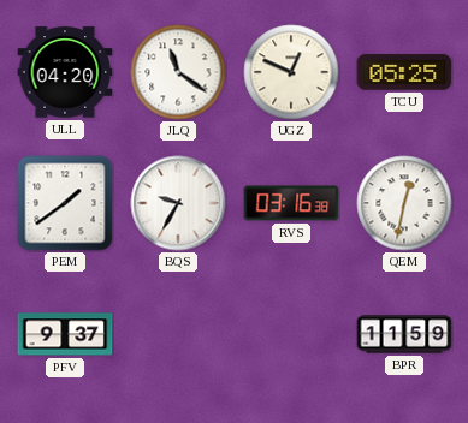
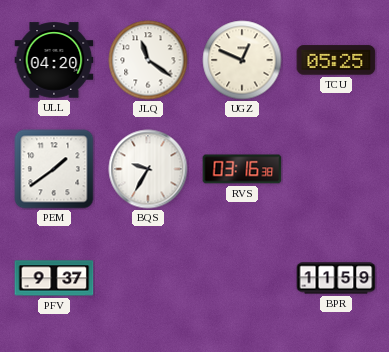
QEM: 12:32 -> none (404, 203)
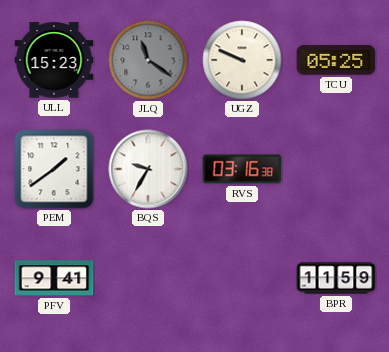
ULL: 04:20 -> 15:23 (54, 60)
JLQ dial: white -> grey (148, 60)
UGZ: 12:49 -> 9:49 (242, 60)
PFV: 9:37 -> 9:41 (54, 278)
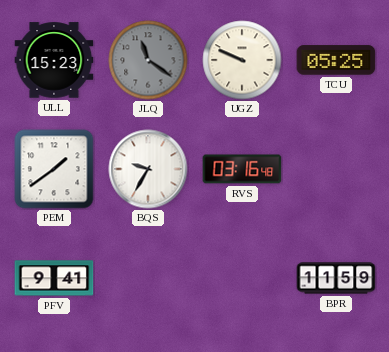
RVS: 03:16:38 -> 03:16:48 (242, 169)
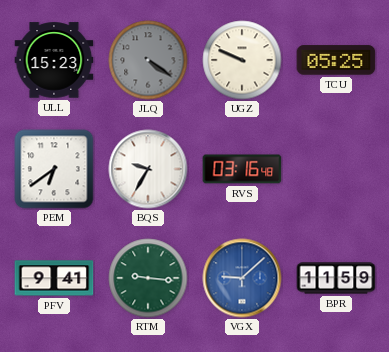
JLQ: 11:21 -> 4:21 (148, 60)
PEM: 1:39 -> 6:39 (54, 169)
RTM: none -> 9:16 (148, 278)
VGX: none -> 9:08 (242, 278)
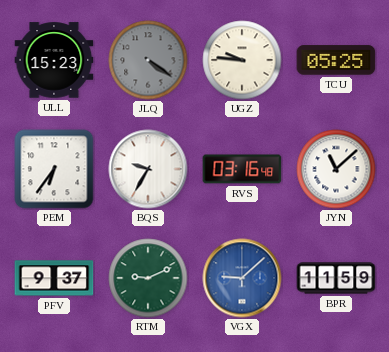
UGZ: 9:49 -> 9:46 (242, 60)
PEM: 6:39 -> 6:36 (54, 169)
JYN: none -> 11:08 (336, 169)
PFV: 9:41 -> 9:37 (54, 278)
RTM: 9:16 -> 9:11 (148, 278)
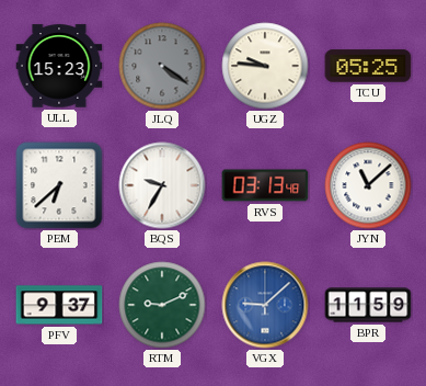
PEM: 6:36 -> 6:38 (59, 185)
RVS: 03:16 -> 03:13 (265, 185)
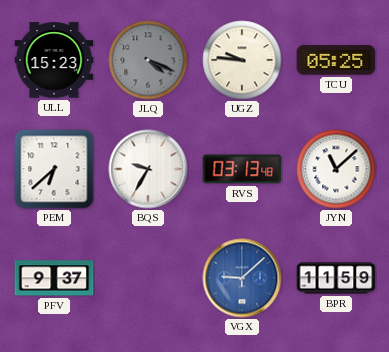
JLQ: 4:21 -> 4:19 (148, 60)
RTM: 9:11 -> none (162, 305)
